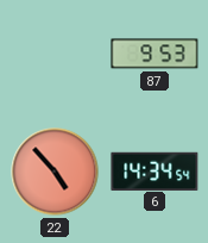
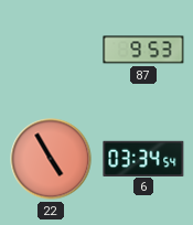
22: 4:53 -> 4:55 (51, 159)
6: 14:34 -> 03:34 (143, 158)
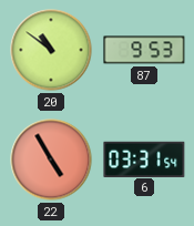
20: none -> 10:51 (51, 50)
6: 03:34 -> 03:31 (144, 158)
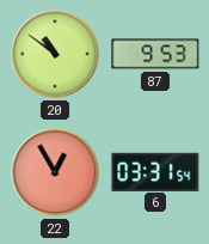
22: 4:55 -> 12:55 (55, 172)
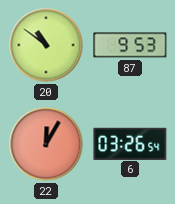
22: 12:55 -> 12:05 (46, 144)
6: 03:31 -> 03:26 (130, 143)
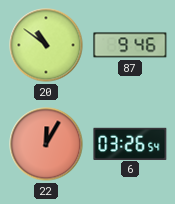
87: 9:53 -> 9:46 (130, 45)
